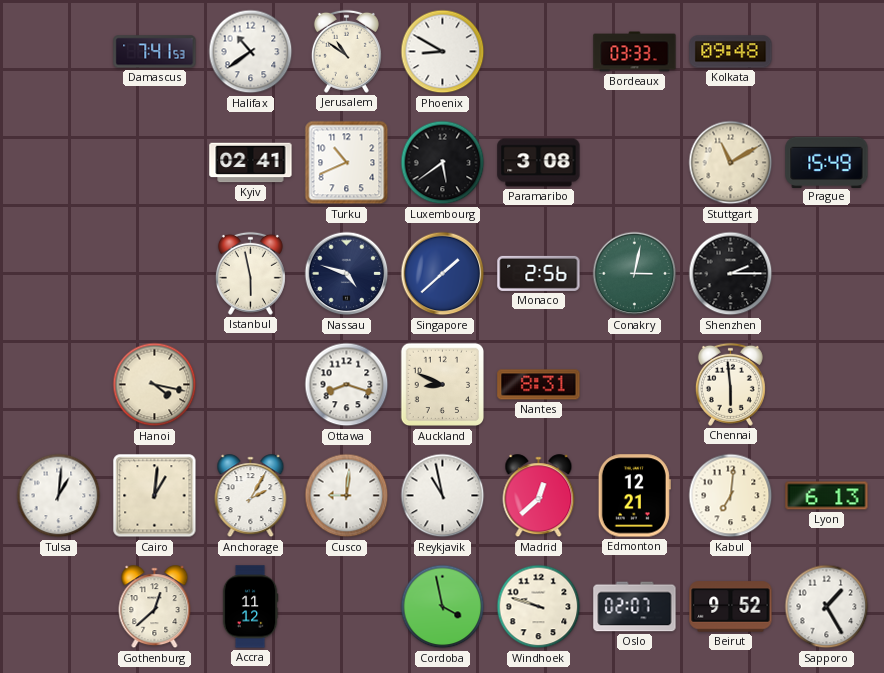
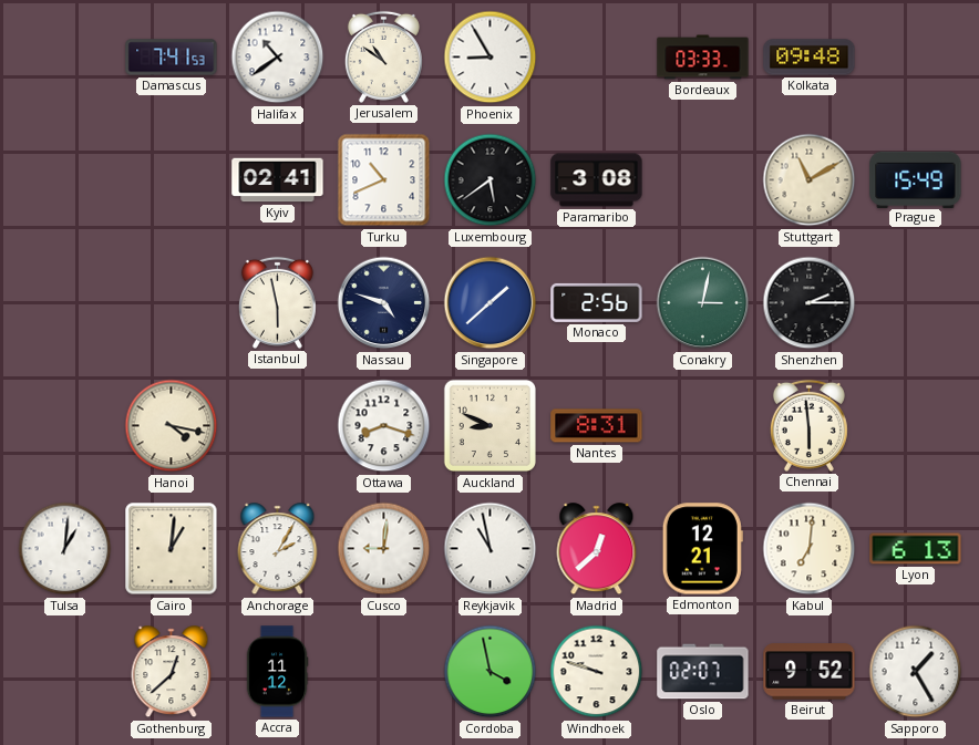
Phoenix: 8:50 -> 8:55 (491, 58)
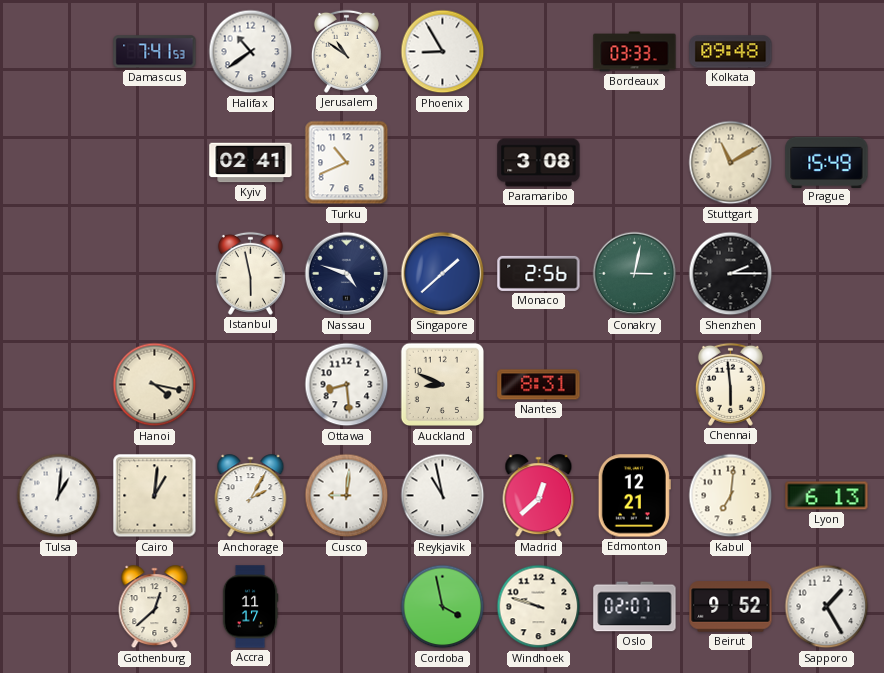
Luxembourg: 5:39 -> none (491, 180)
Ottawa: 8:18 -> 8:29 (347, 385)
Accra: 11:12 -> 11:17 (250, 607)
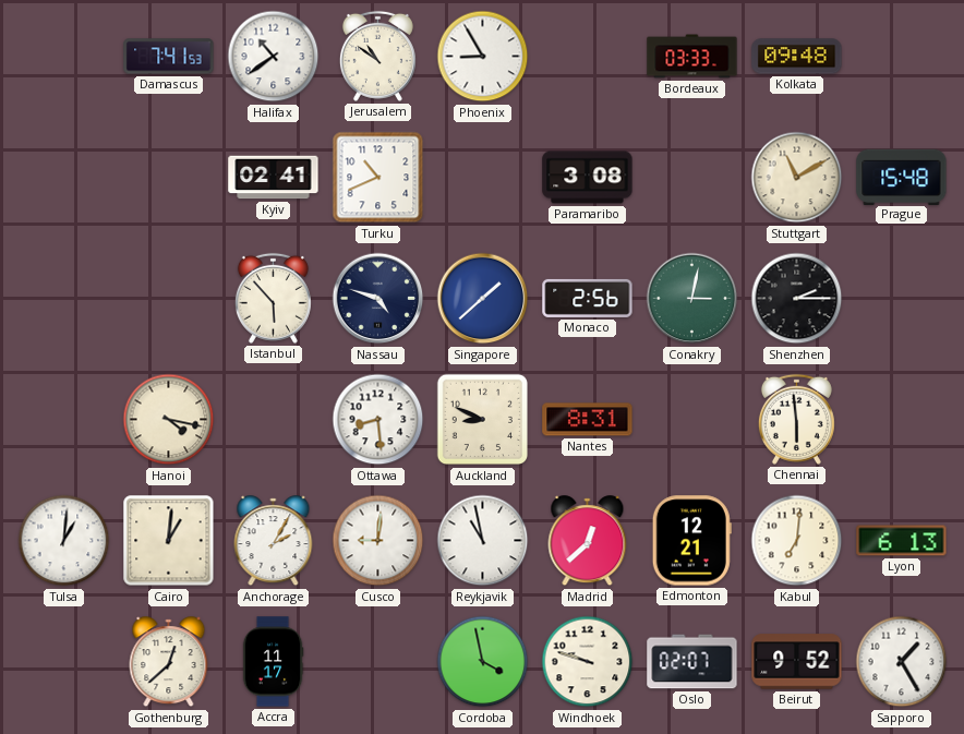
Prague: 15:49 -> 15:48 (902, 177)
Istanbul: 5:58 -> 5:53 (273, 298)
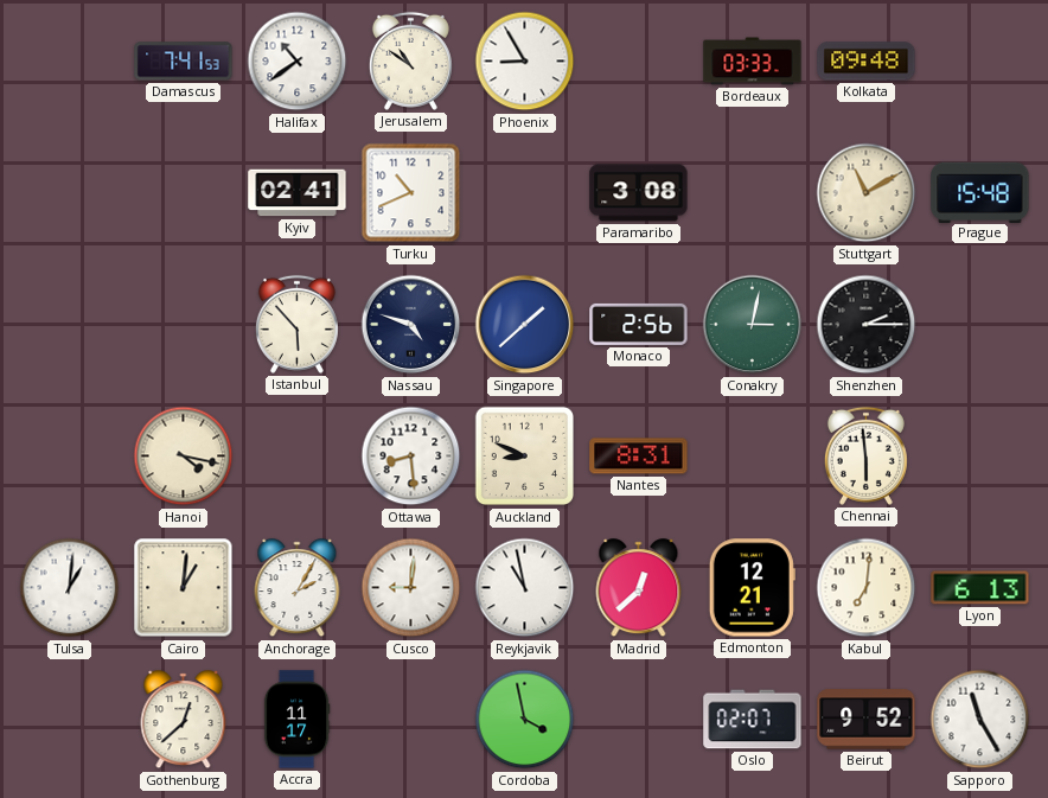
Windhoek: 9:48 -> none (588, 662)
Sapporo: 1:25 -> 11:25 (980, 720)
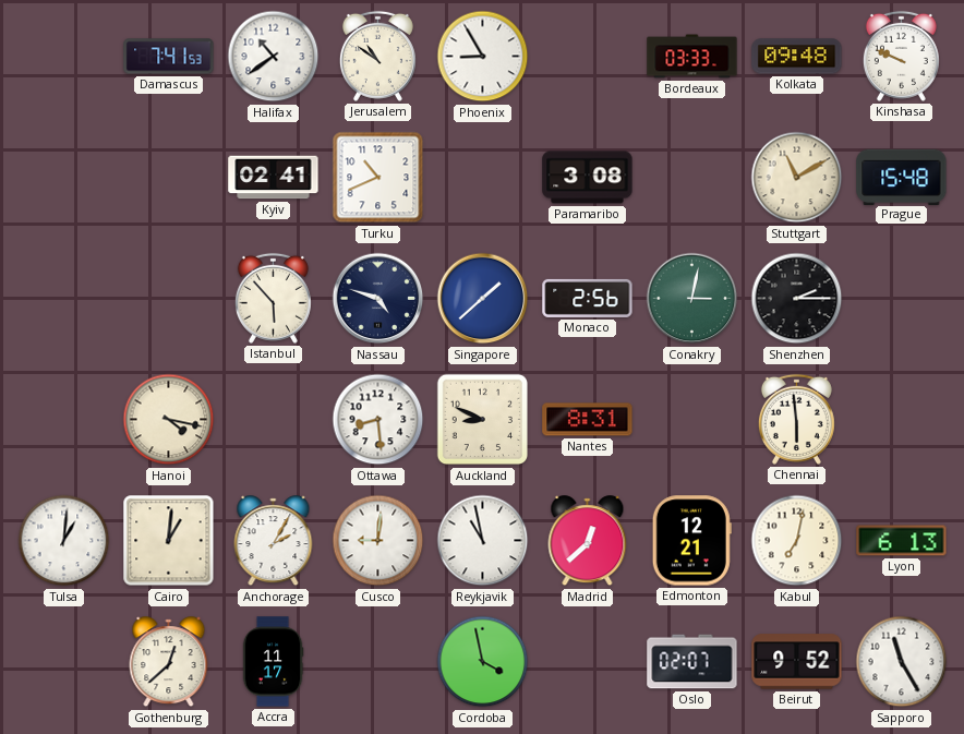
Kinshasa: none -> 9:49 (901, 56)
Kabul: 7:01 -> 7:02 (797, 541)
